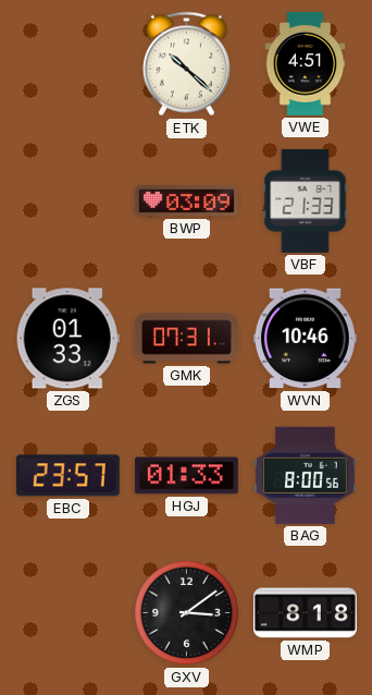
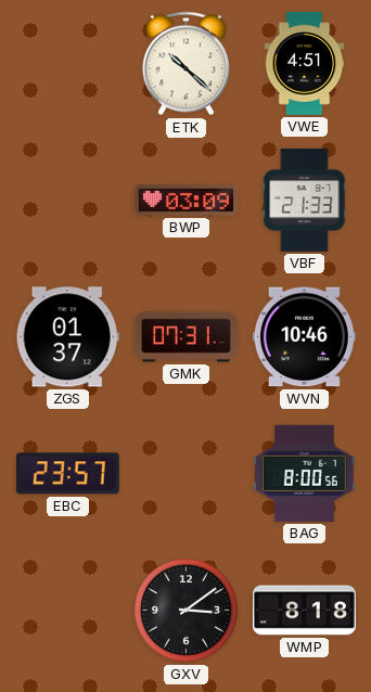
ZGS: 01:33 -> 01:37 (67, 337)
HGJ: 01:33 -> none (186, 476)
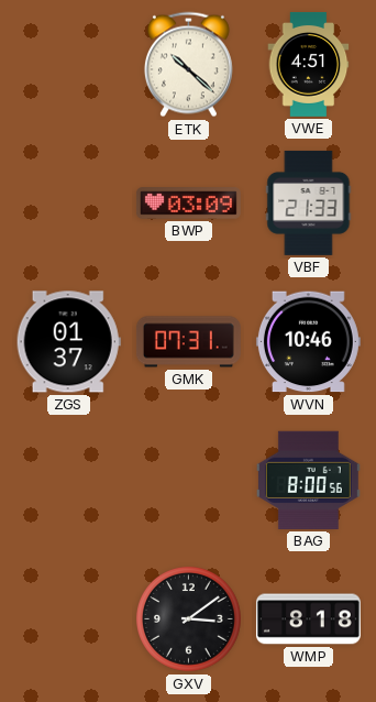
EBC: 23:57 -> none (67, 474)
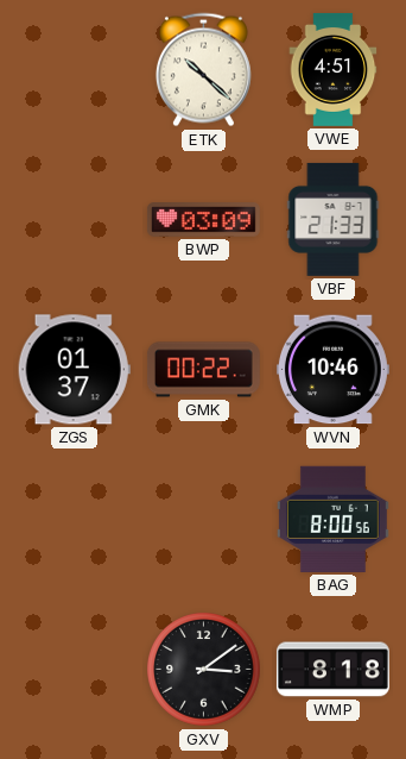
GMK: 07:31 -> 00:22 (203, 370)
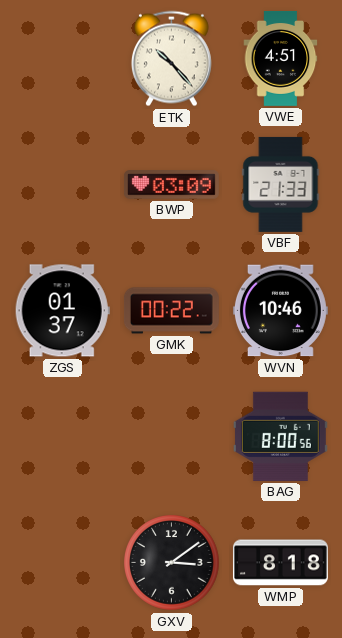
ETK: 10:22 -> 10:23 (171, 59)
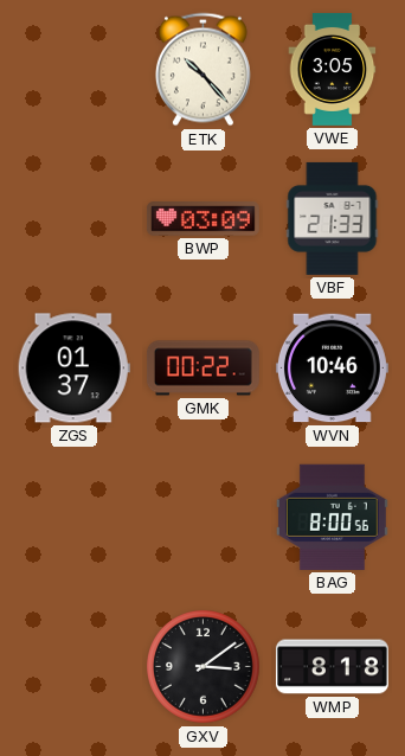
VWE: 4:51 -> 3:05 (333, 69)
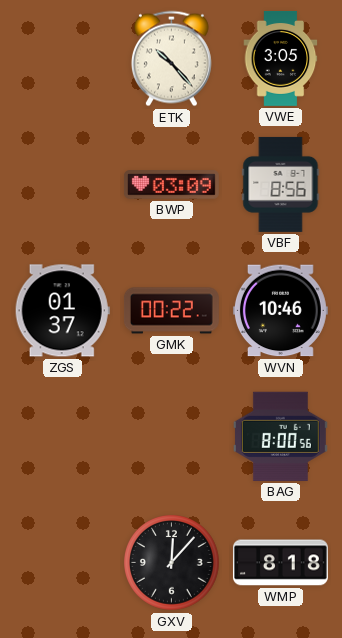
VBF: 21:33 -> 8:56 (281, 184)
GXV: 3:09 -> 12:07 (172, 563)
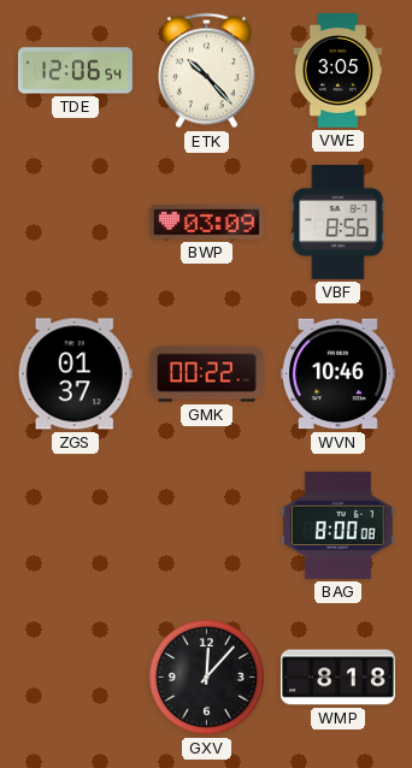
TDE: none -> 12:06 (75, 71)
BAG: 8:00:56 -> 8:00:08 (337, 525)
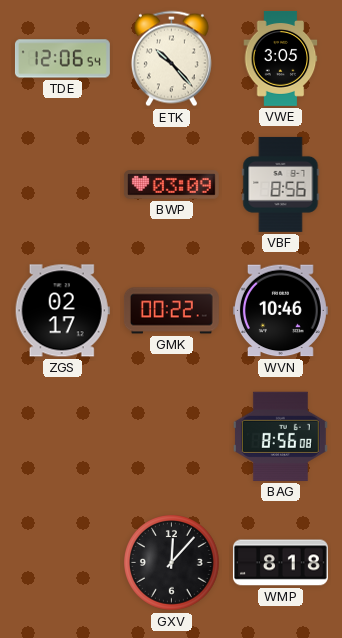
ZGS: 01:37 -> 02:17 (62, 311)
BAG: 8:00 -> 8:56 (280, 436)
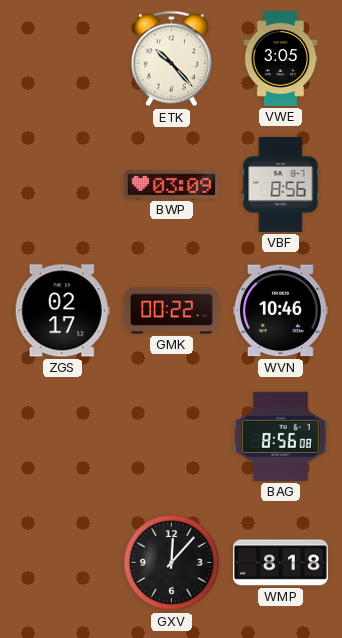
TDE: 12:06 -> none (62, 59)
